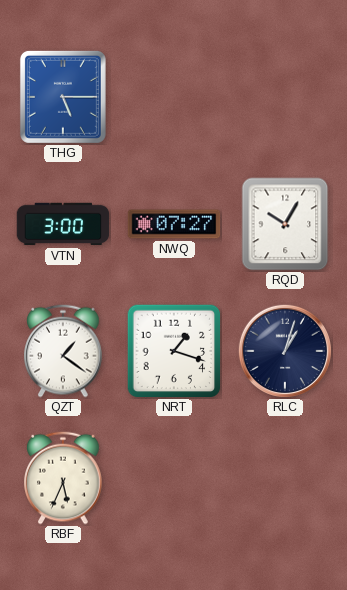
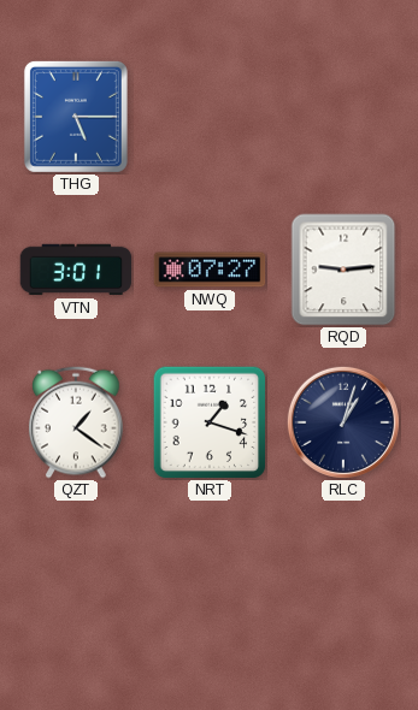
VTN: 3:00 -> 3:01 (76, 270)
RQD: 10:05 -> 9:14 (343, 270)
RBF: 5:34 -> none (63, 478)
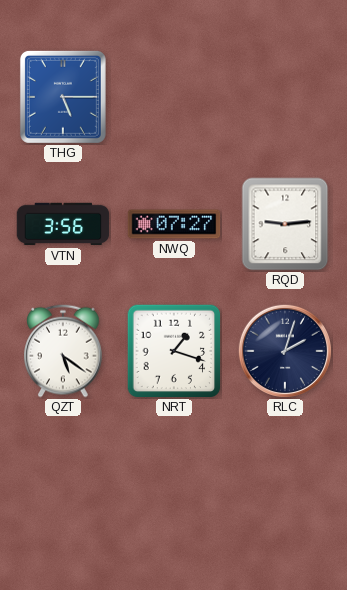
VTN: 3:01 -> 3:56 (63, 224)
QZT: 1:21 -> 5:21 (63, 351)
RLC: 1:03 -> 2:03 (285, 351)
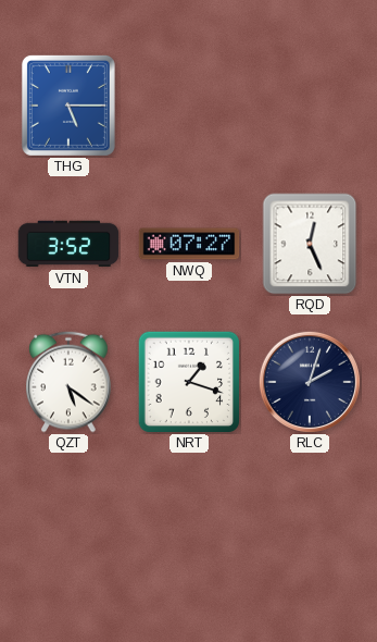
VTN: 3:56 -> 3:52 (68, 244)
RQD: 9:14 -> 12:26 (310, 244)
